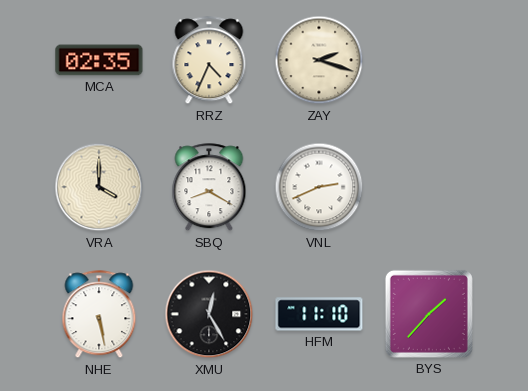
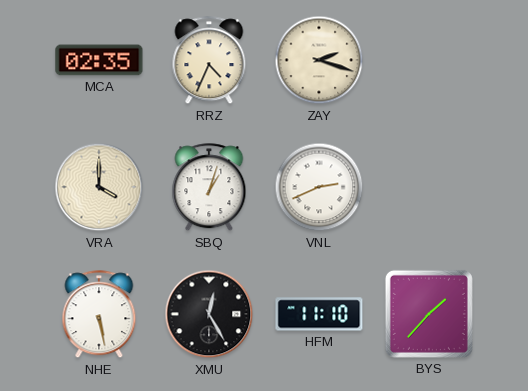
SBQ: 8:20 -> 1:03 (209, 188)
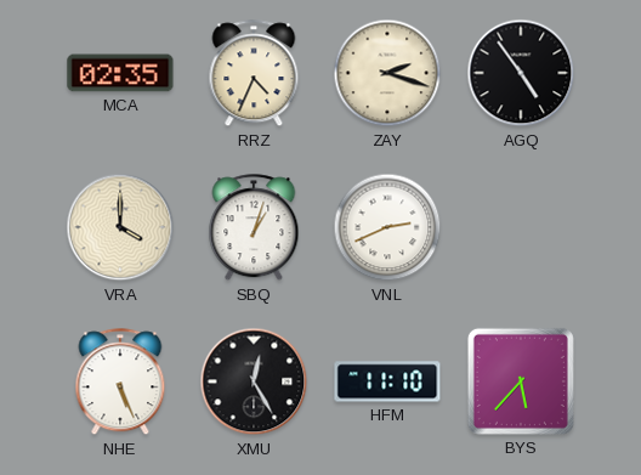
AGQ: none -> 4:54 (521, 73)
NHE: 5:28 -> 5:26 (120, 383)
BYS: 1:37 -> 5:37 (521, 381)
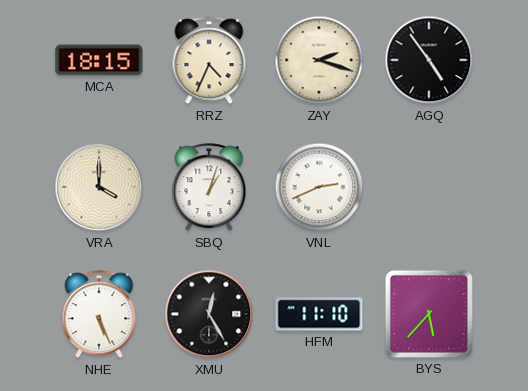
MCA: 02:35 -> 18:15 (99, 60)
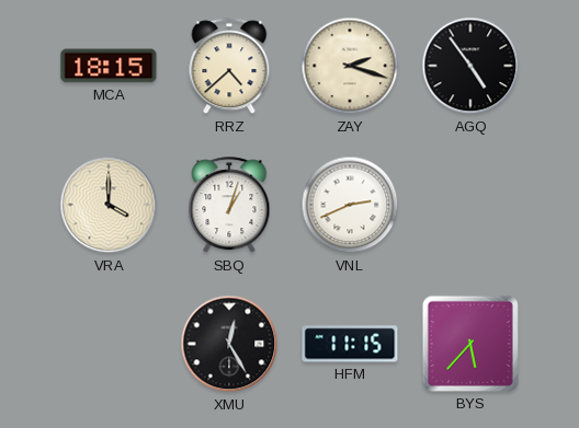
RRZ: 4:34 -> 4:38 (229, 67)
NHE: 5:26 -> none (99, 315)
HFM: 11:10 -> 11:15 (350, 344)
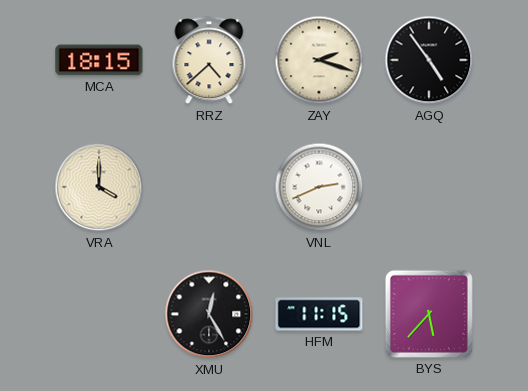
SBQ: 1:03 -> none (229, 206)
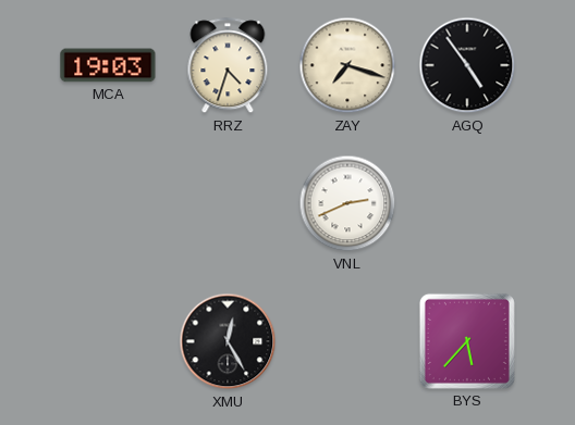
MCA: 18:15 -> 19:03 (108, 65)
RRZ: 4:38 -> 4:33 (228, 66)
ZAY: 2:18 -> 7:18 (347, 65)
VRA: 4:00 -> none (99, 187)
HFM: 11:15 -> none (319, 314)
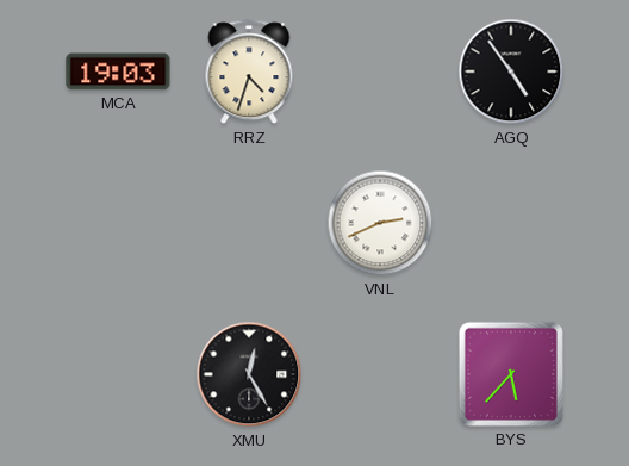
ZAY: 7:18 -> none (347, 65)
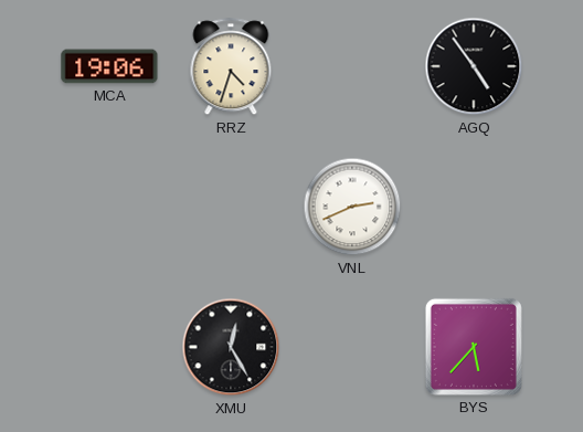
MCA: 19:03 -> 19:06 (109, 66)
